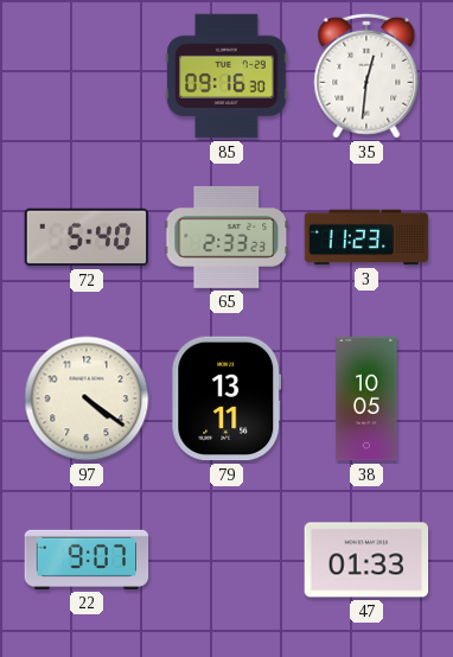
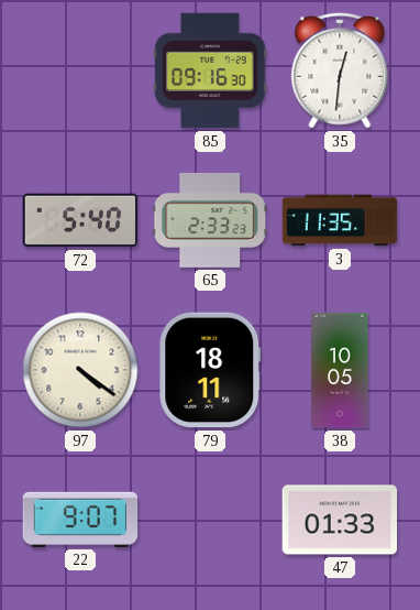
3: 11:23 -> 11:35 (340, 220)
79: 13:11 -> 18:11 (210, 370)
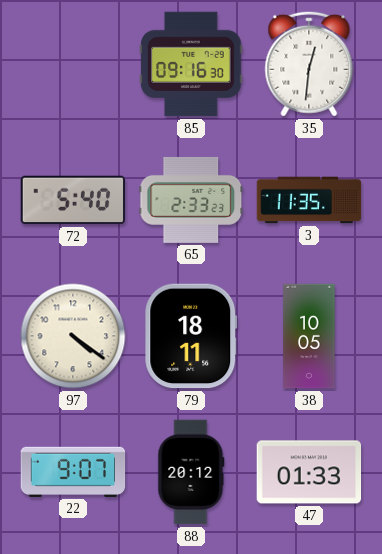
88: none -> 20:12 (191, 472)
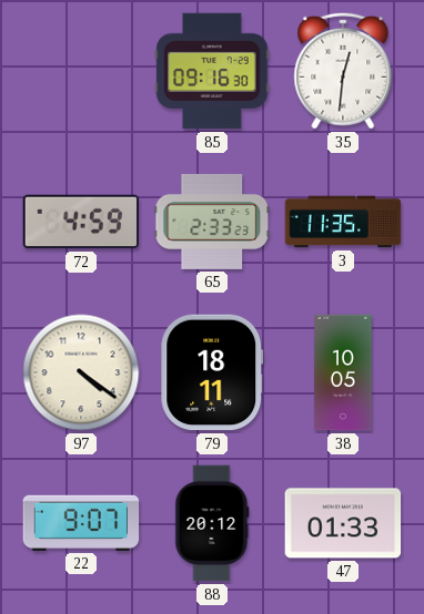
72: 5:40 -> 4:59 (81, 222)
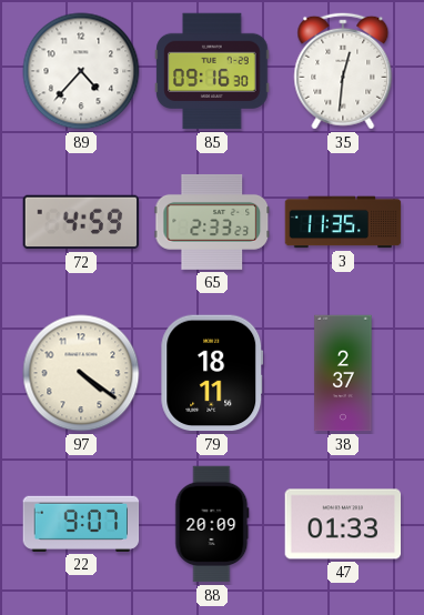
89: none -> 4:37 (81, 71)
38: 10:05 -> 2:37 (343, 373)
88: 20:12 -> 20:09 (212, 524)
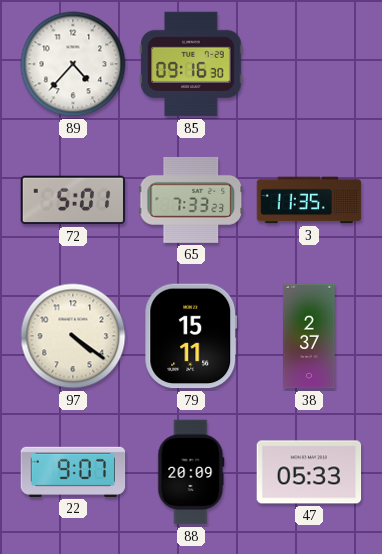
35: 12:31 -> none (343, 71)
72: 4:59 -> 5:01 (73, 200)
65: 2:33 -> 7:33 (191, 200)
79: 18:11 -> 15:11 (191, 336)
47: 01:33 -> 05:33 (309, 472)
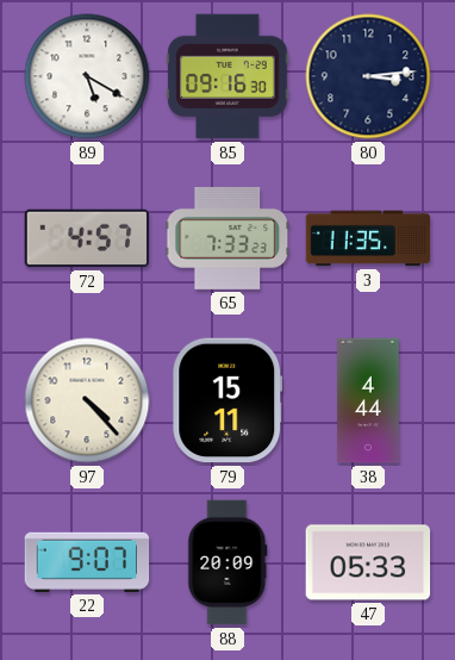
89: 4:37 -> 5:20 (87, 76)
80: none -> 3:14 (368, 76)
72: 5:01 -> 4:57 (87, 238)
97: 4:21 -> 4:23 (87, 400)
38: 2:37 -> 4:44 (368, 400)
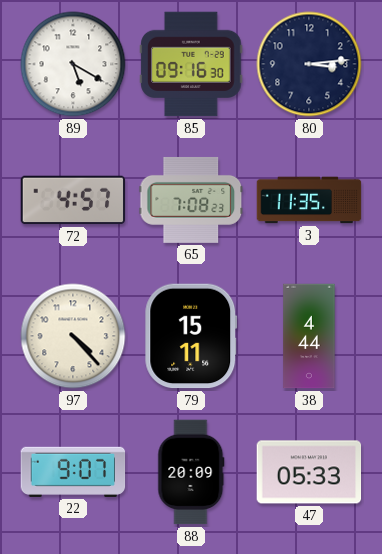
65: 7:33 -> 7:08 (191, 200)
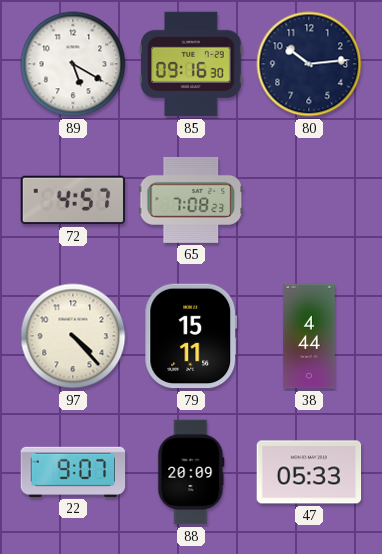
80: 3:14 -> 10:14 (309, 64)
3: 11:35 -> none (309, 200)
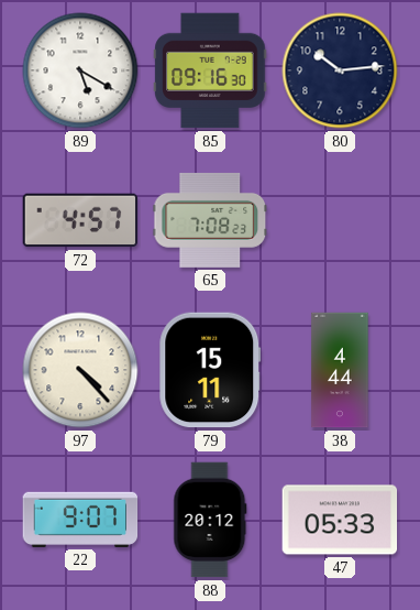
88: 20:09 -> 20:12 (210, 520)
